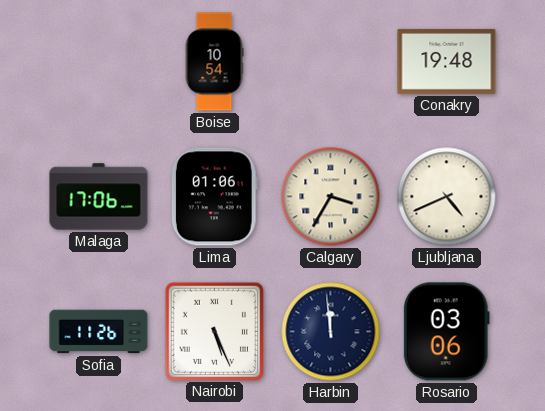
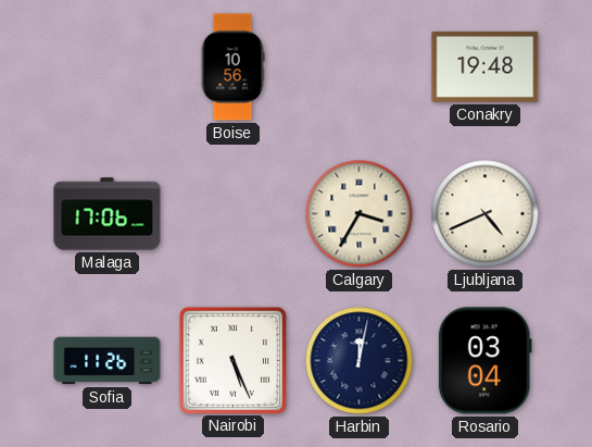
Boise: 10:54 -> 10:56 (232, 67)
Lima: 01:06 -> none (214, 197)
Harbin: 11:59 -> 12:02 (360, 361)
Rosario: 03:06 -> 03:04 (484, 361)
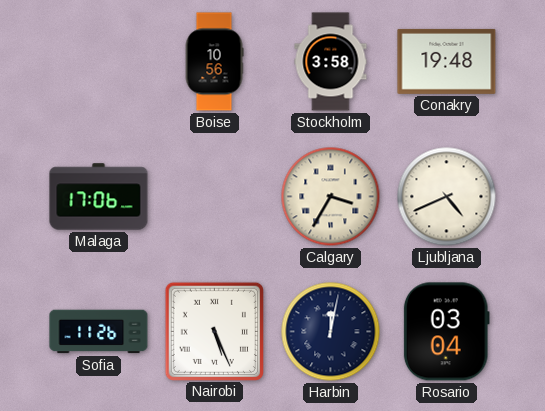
Stockholm: none -> 3:58 (331, 62)
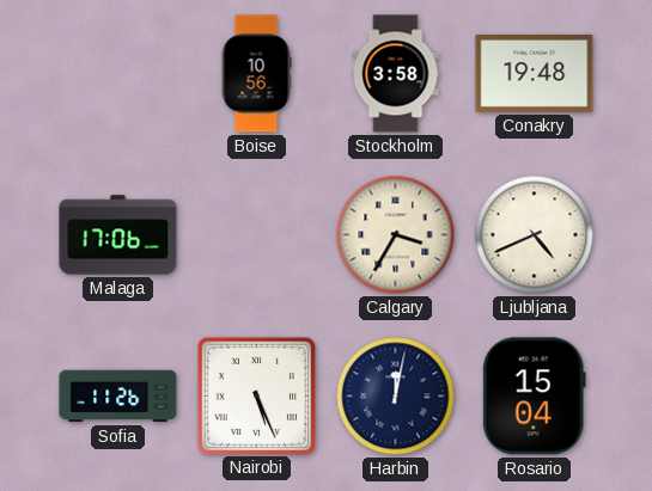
Rosario: 03:04 -> 15:04 (534, 397)
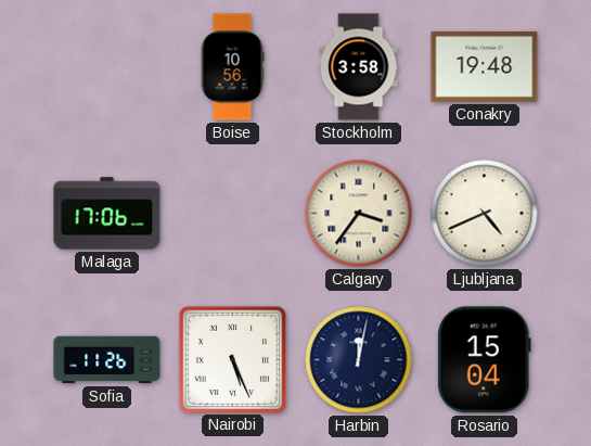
Calgary: 3:35 -> 3:36 (359, 214)
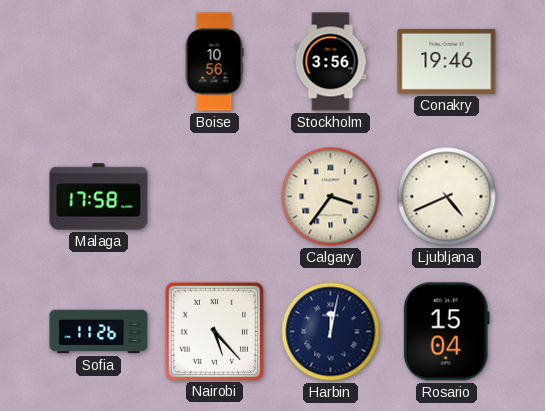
Stockholm: 3:58 -> 3:56 (331, 62)
Conakry: 19:48 -> 19:46 (447, 61)
Malaga: 17:06 -> 17:58 (99, 197)
Nairobi: 5:26 -> 5:23 (214, 331)
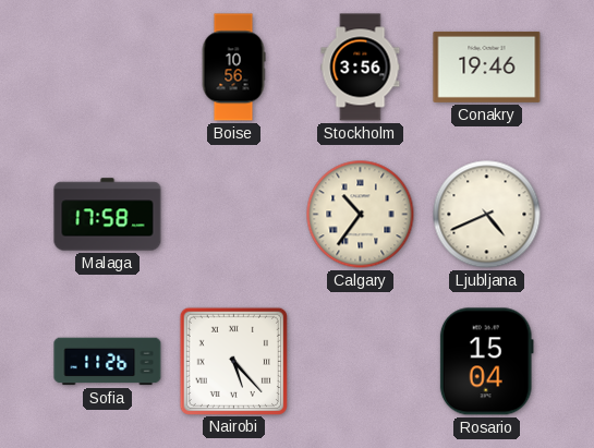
Calgary: 3:36 -> 10:36 (361, 215)
Harbin: 12:02 -> none (331, 332)
